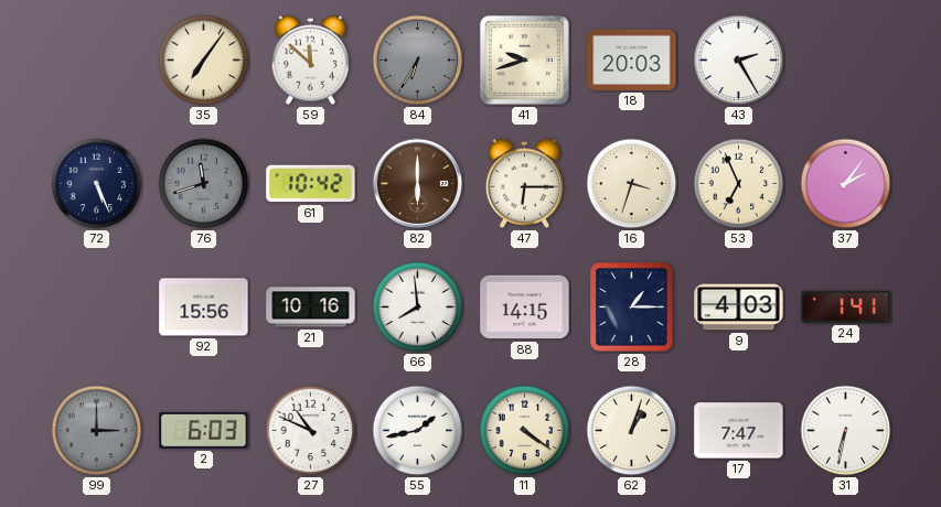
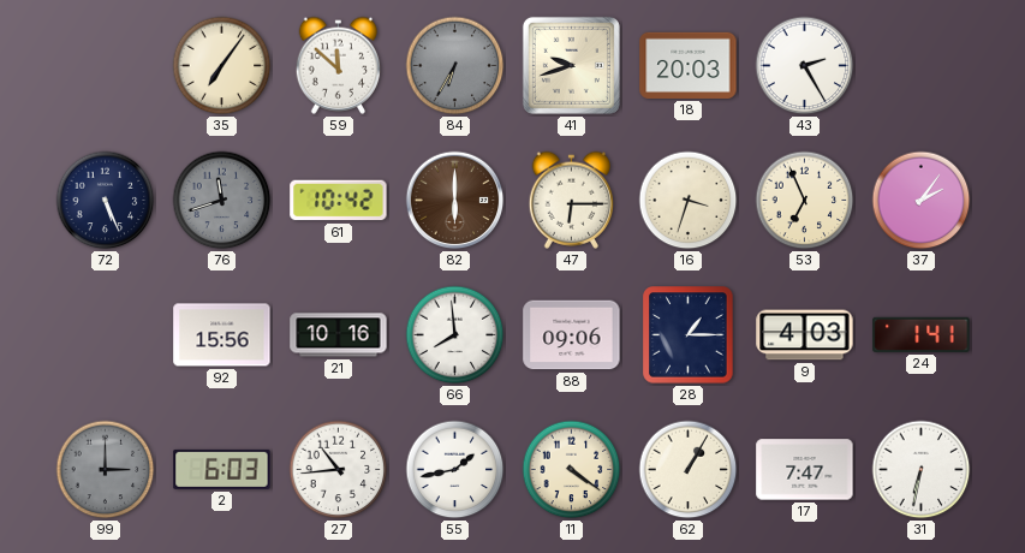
88: 14:15 -> 09:06 (572, 335)
27: 10:49 -> 10:44 (339, 470)
62: 1:03 -> 1:05 (689, 470)
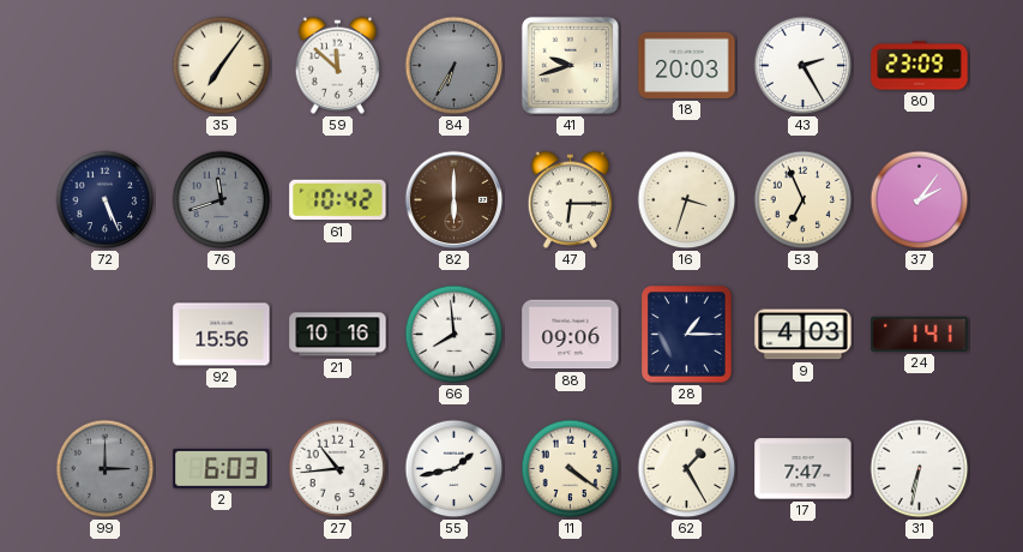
80: none -> 23:09 (920, 66)
62: 1:05 -> 1:25 (687, 469)
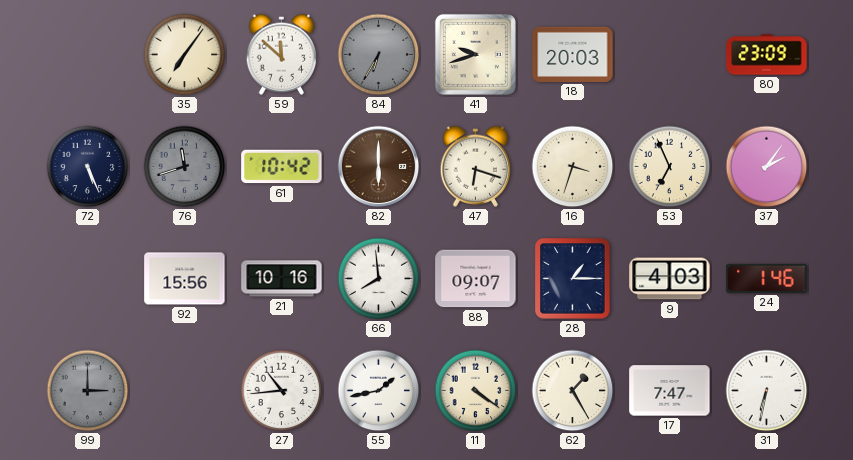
43: 2:25 -> none (804, 66)
47: 6:15 -> 6:18 (476, 166)
88: 09:06 -> 09:07 (476, 279)
24: 1:41 -> 1:46 (767, 278)
2: 6:03 -> none (222, 468)
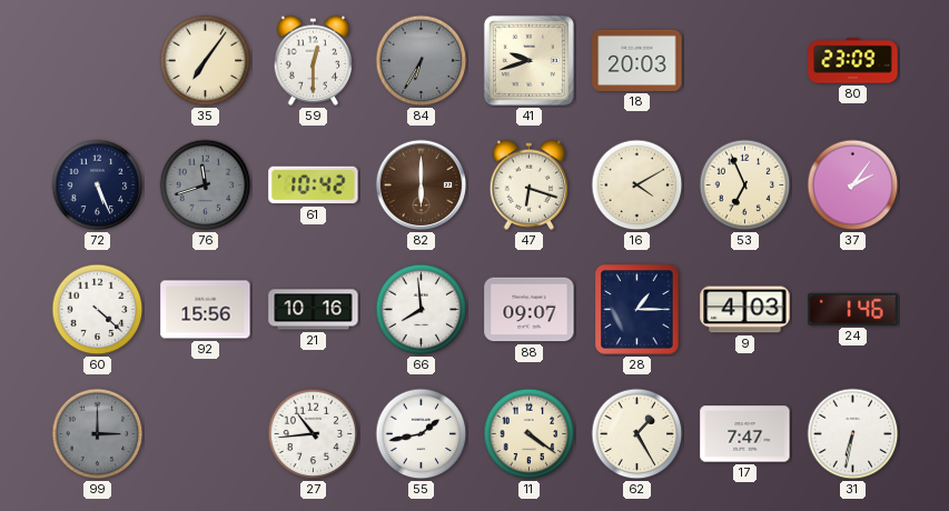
59: 11:52 -> 12:30 (314, 60)
16: 3:33 -> 4:10 (637, 186)
60: none -> 4:22 (98, 310)
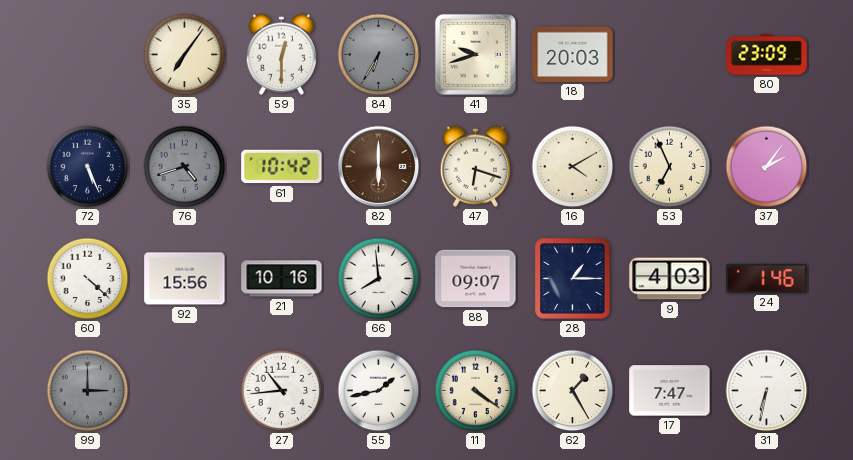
76: 11:42 -> 4:42 (185, 167)
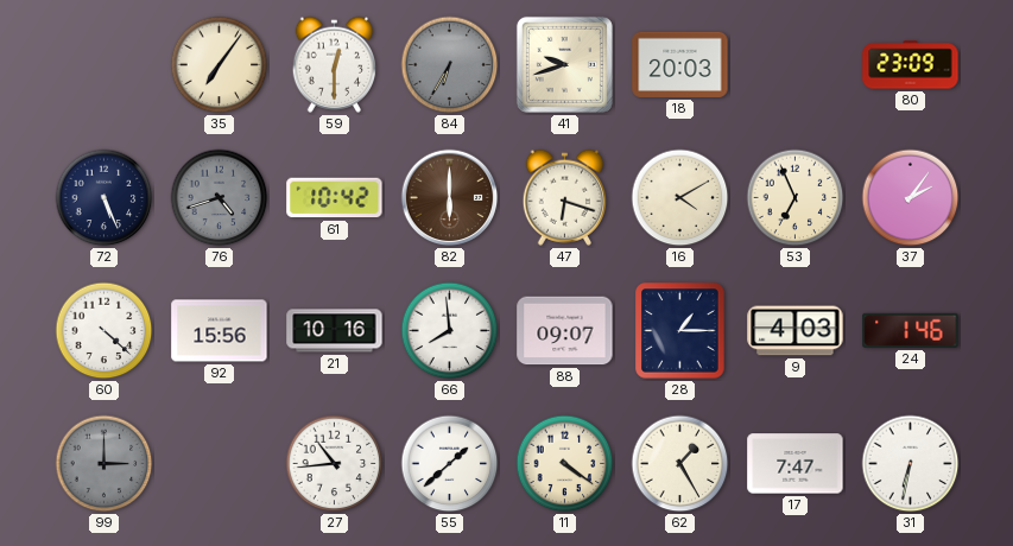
55: 1:43 -> 1:38 (450, 464)
